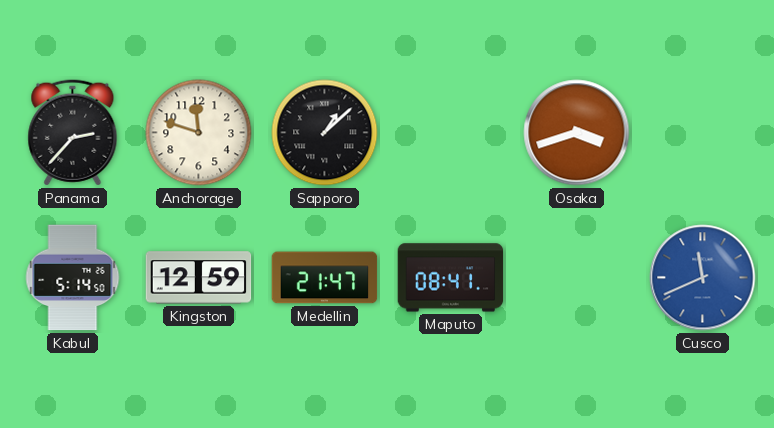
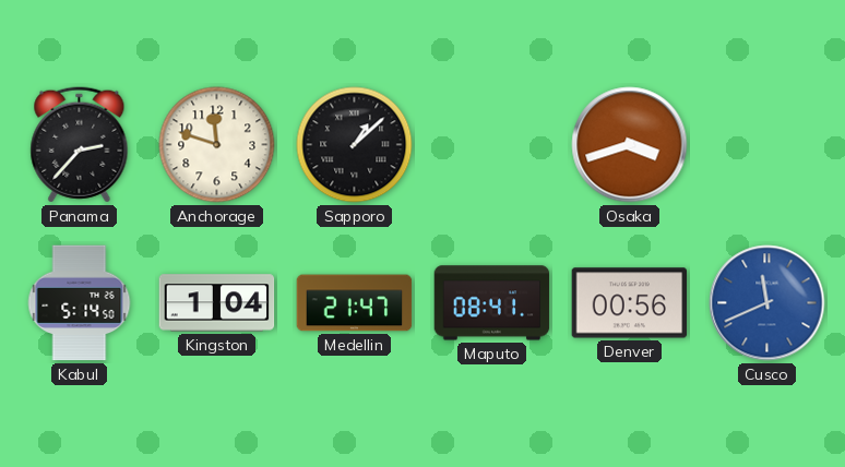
Kingston: 12:59 -> 1:04 (217, 303)
Denver: none -> 00:56 (630, 303)
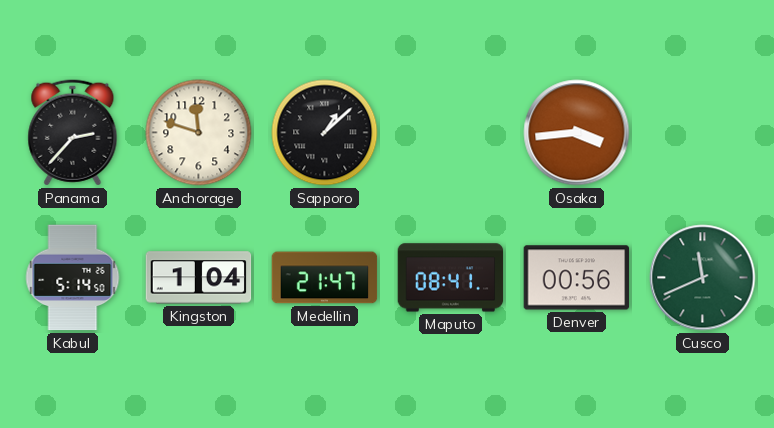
Osaka: 3:42 -> 3:44 (577, 133)
Cusco dial: blue -> green (703, 278)
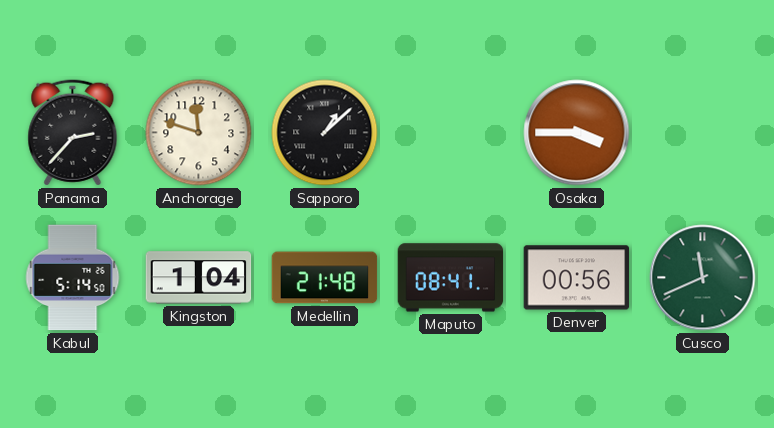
Osaka: 3:44 -> 3:45 (577, 133)
Medellin: 21:47 -> 21:48 (325, 278)
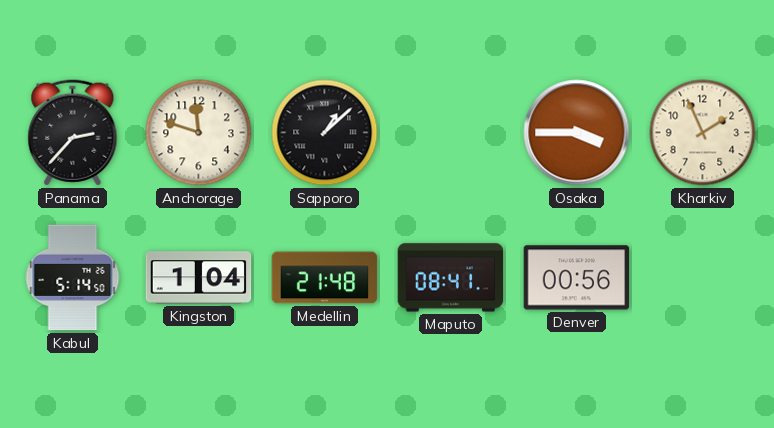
Kharkiv: none -> 1:56 (703, 133)
Cusco: 11:41 -> none (703, 278)
